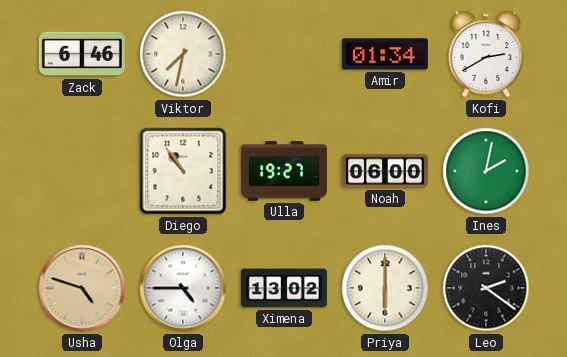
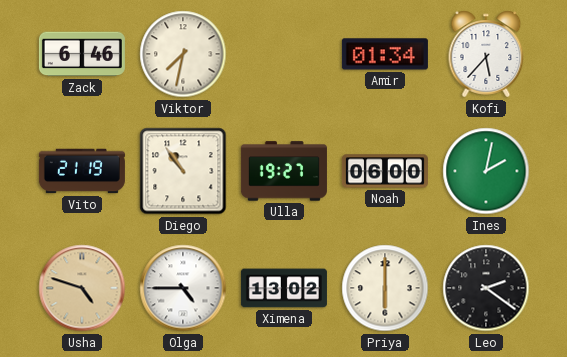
Kofi: 2:40 -> 5:37 (486, 54)
Vito: none -> 21:19 (82, 171)
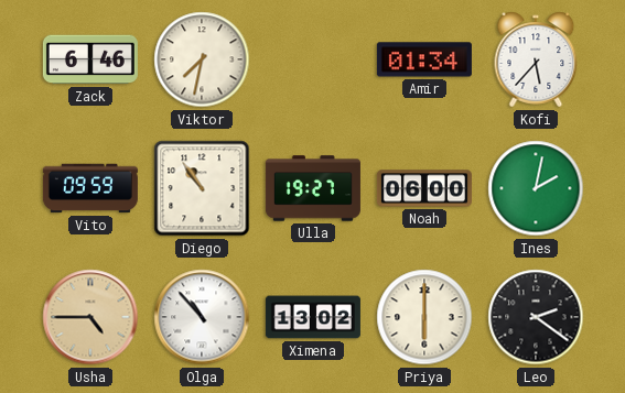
Vito: 21:19 -> 09:59 (90, 188)
Usha: 4:48 -> 4:45 (90, 317)
Olga: 4:45 -> 10:53 (202, 317)
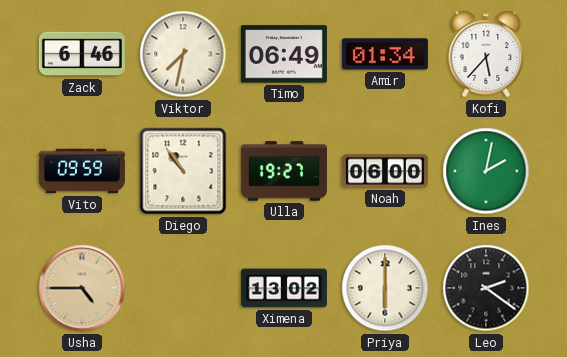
Timo: none -> 06:49 (284, 54)
Olga: 10:53 -> none (202, 317)
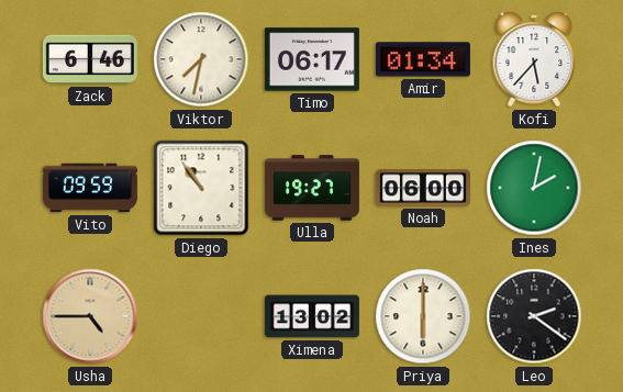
Timo: 06:49 -> 06:17 (312, 59)
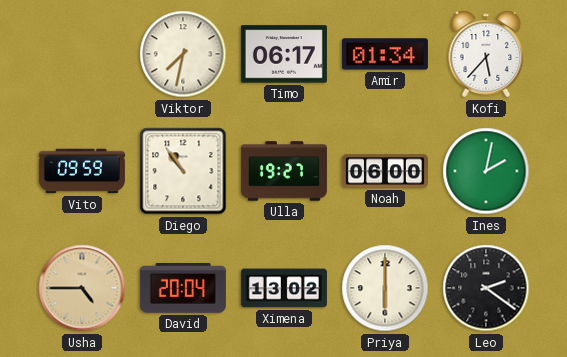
Zack: 6:46 -> none (90, 59)
David: none -> 20:04 (183, 288)
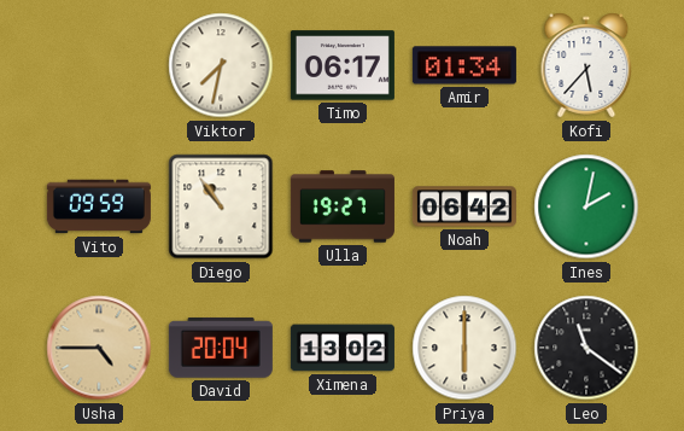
Noah: 06:00 -> 06:42 (464, 206)
Leo: 2:21 -> 11:21 (586, 348)
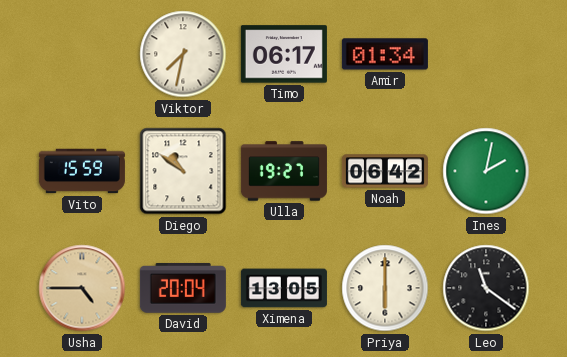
Kofi: 5:37 -> none (586, 65)
Vito: 09:59 -> 15:59 (82, 171)
Diego: 10:54 -> 10:51 (183, 171)
Ximena: 13:02 -> 13:05 (284, 288)
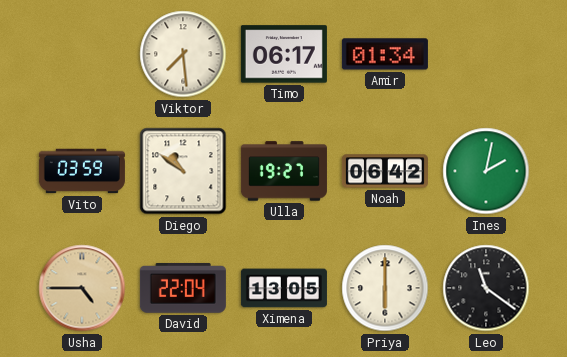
Viktor: 7:32 -> 7:29 (183, 54)
Vito: 15:59 -> 03:59 (82, 171)
David: 20:04 -> 22:04 (183, 288)
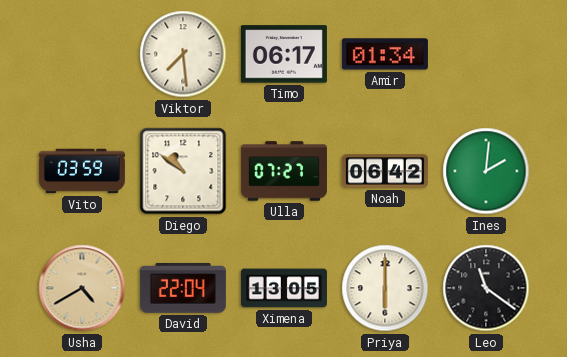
Ulla: 19:27 -> 07:27 (284, 171)
Ines: 2:02 -> 2:01 (486, 171)
Usha: 4:45 -> 4:40 (82, 288)
